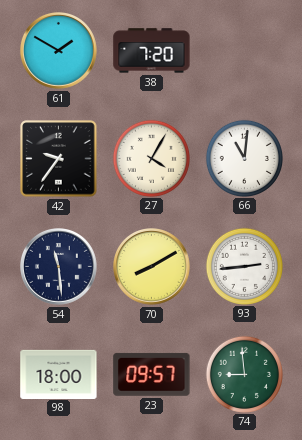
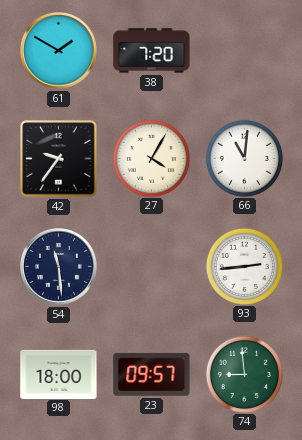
70: 8:10 -> none (152, 267)
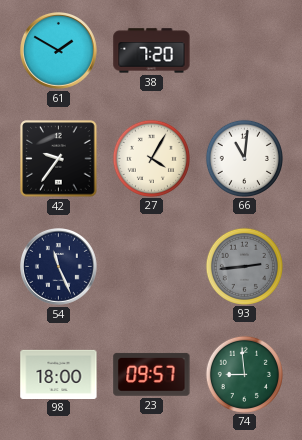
54: 11:29 -> 11:26 (59, 267)
93 dial: white -> grey (244, 266)
